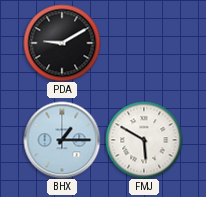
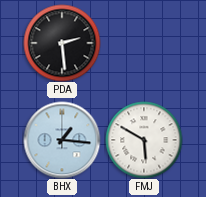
PDA: 9:10 -> 2:29 (62, 43)
BHX: 1:15 -> 1:16 (62, 140)
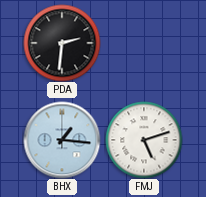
PDA: 2:29 -> 2:31 (62, 43)
FMJ: 5:50 -> 5:12 (144, 140)
